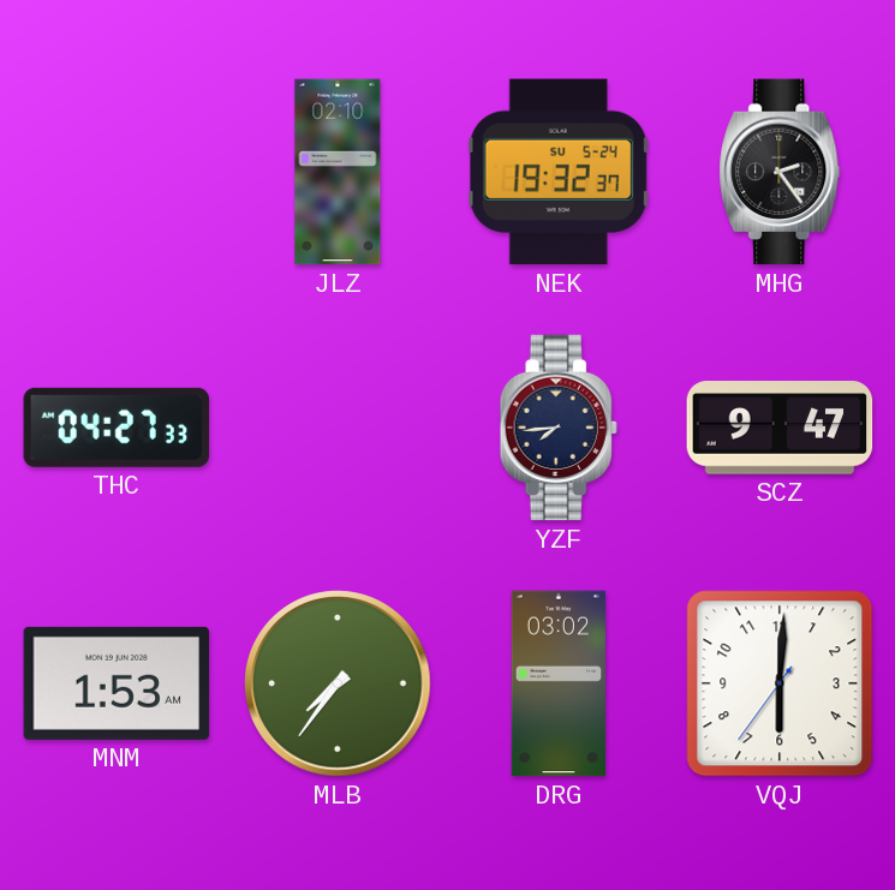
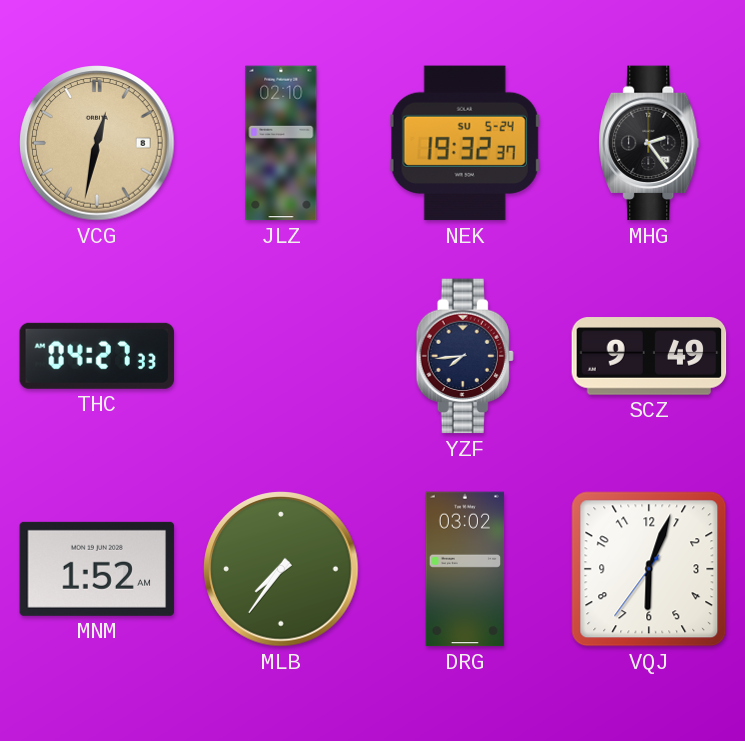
VCG: none -> 12:32 (97, 143)
SCZ: 9:47 -> 9:49 (649, 356)
MNM: 1:53 -> 1:52 (97, 569)
VQJ: 6:00 -> 6:03 (649, 569)
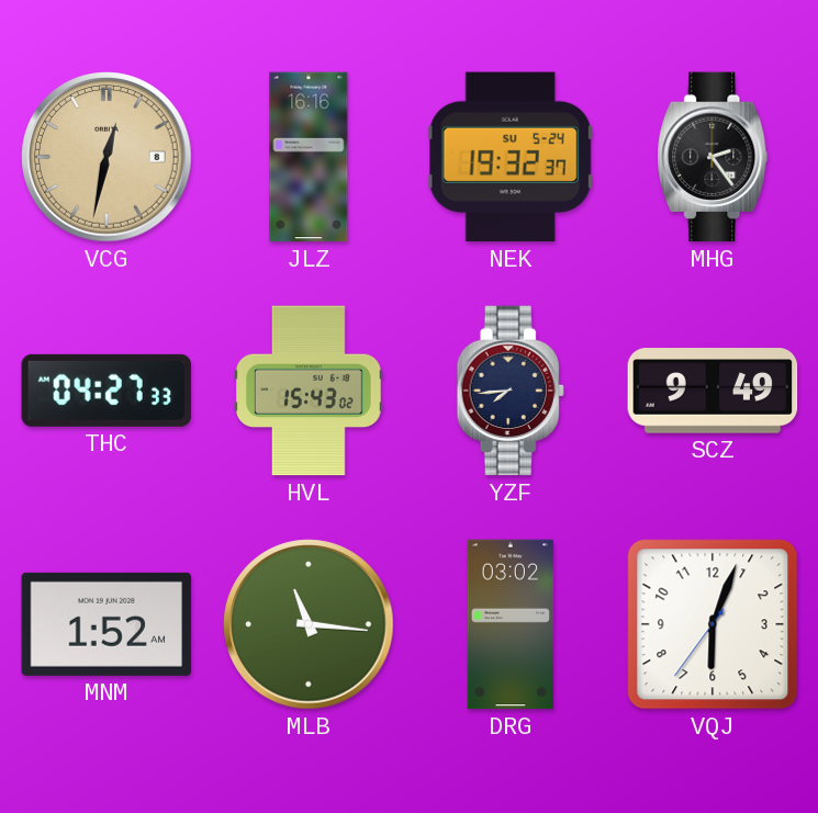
JLZ: 02:10 -> 16:16 (309, 157)
HVL: none -> 15:43 (309, 391)
MLB: 7:36 -> 11:16 (309, 624)
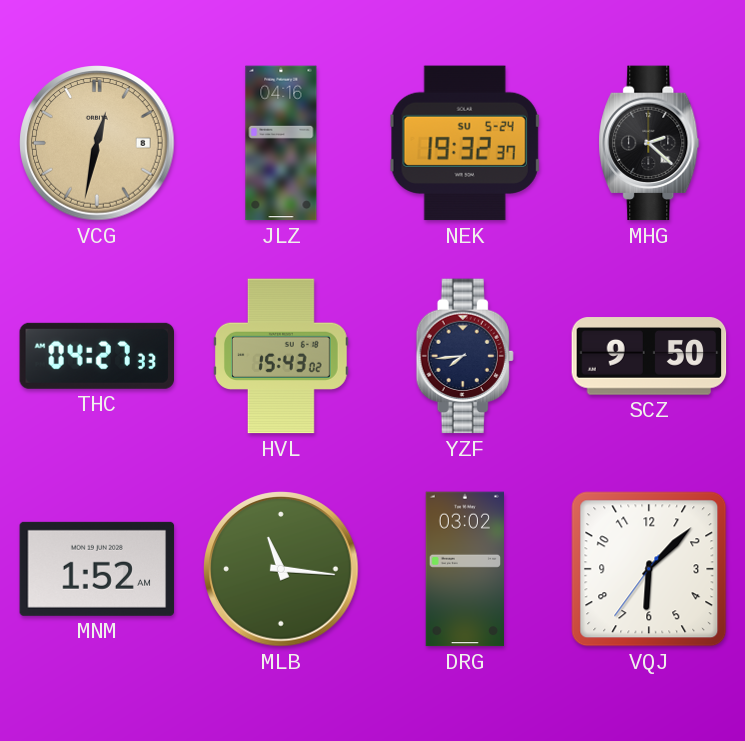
JLZ: 16:16 -> 04:16 (281, 143)
MHG: 2:24 -> 2:22 (649, 143)
SCZ: 9:49 -> 9:50 (649, 356)
VQJ: 6:03 -> 6:07 (649, 569)
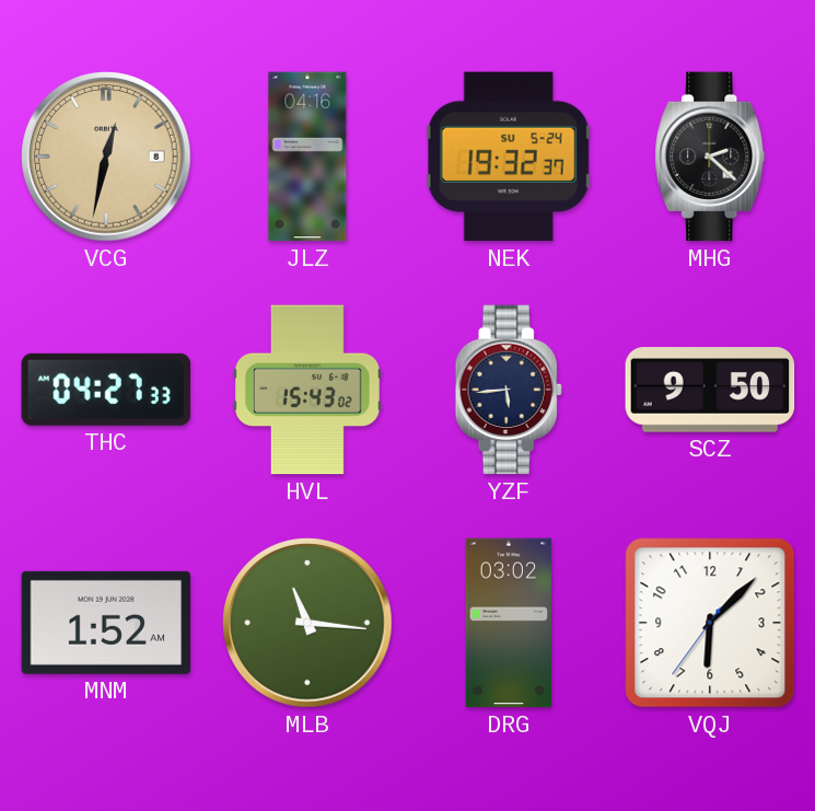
YZF: 7:44 -> 5:44 (509, 390)
